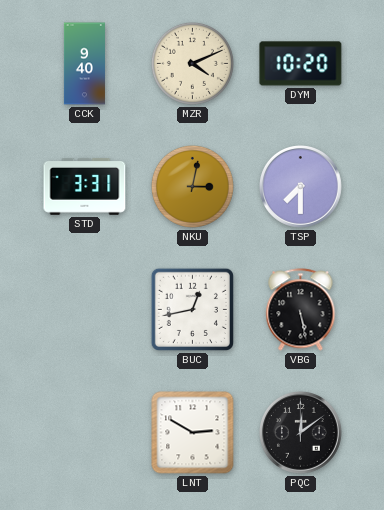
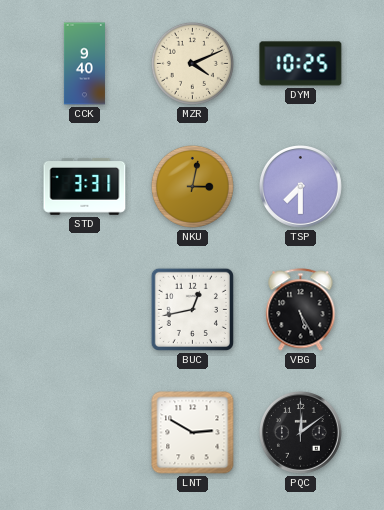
DYM: 10:20 -> 10:25 (301, 64)
VBG: 5:28 -> 5:25 (301, 310)
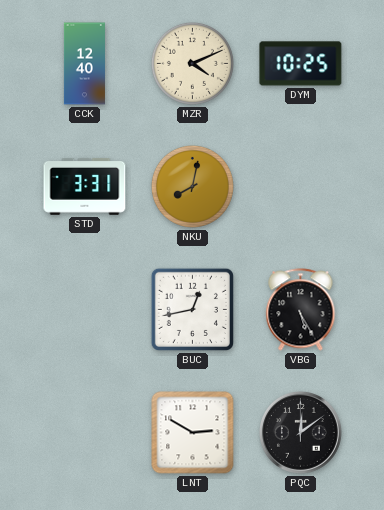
CCK: 9:40 -> 12:40 (84, 64)
NKU: 3:02 -> 8:02 (192, 186)
TSP: 7:30 -> none (301, 187)
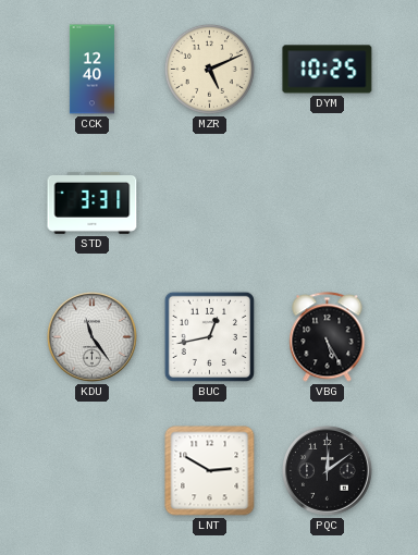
MZR: 4:11 -> 5:11 (209, 69)
NKU: 8:02 -> none (192, 186)
KDU: none -> 11:24 (93, 337)
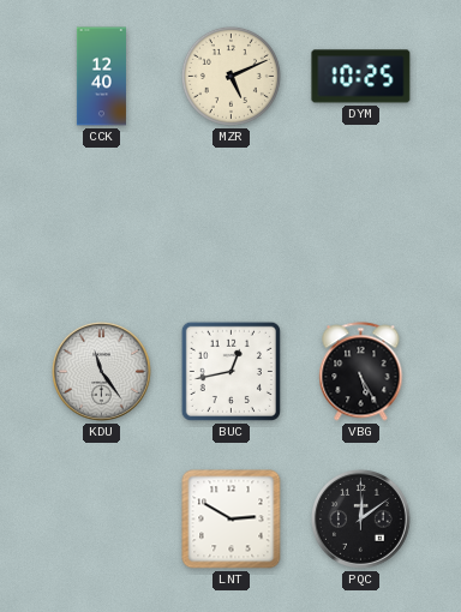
STD: 3:31 -> none (93, 202)
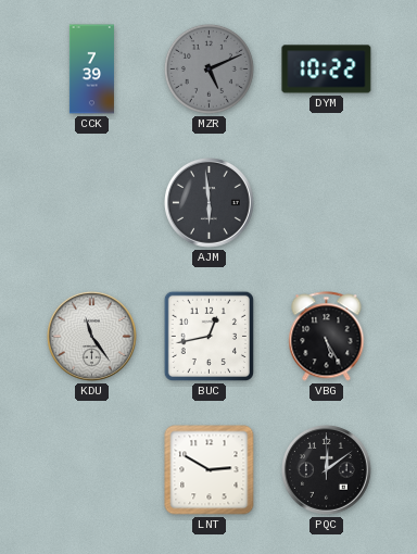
CCK: 12:40 -> 7:39 (91, 70)
MZR dial: cream -> grey (208, 68)
DYM: 10:25 -> 10:22 (327, 70)
AJM: none -> 5:59 (210, 203)
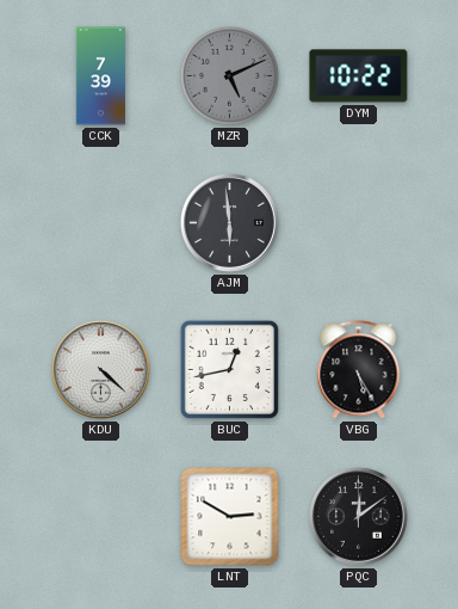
KDU: 11:24 -> 4:22 (101, 370)
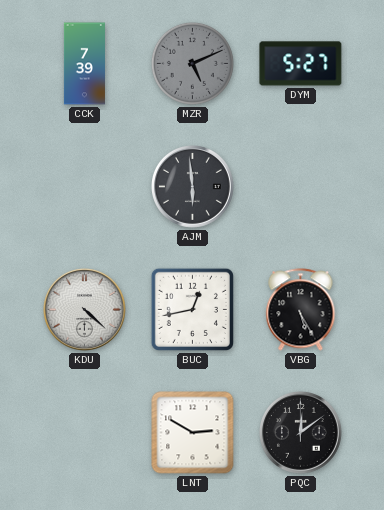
DYM: 10:22 -> 5:27 (301, 64)
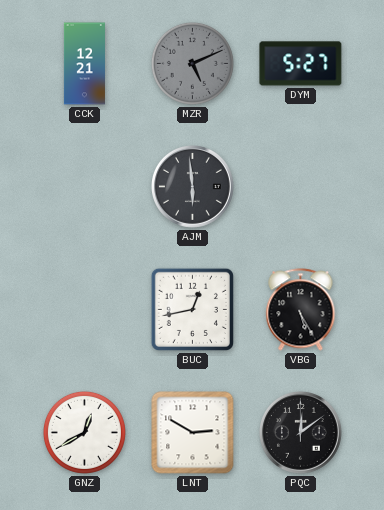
CCK: 7:39 -> 12:21 (84, 64)
KDU: 4:22 -> none (85, 310)
GNZ: none -> 12:40 (84, 432)
